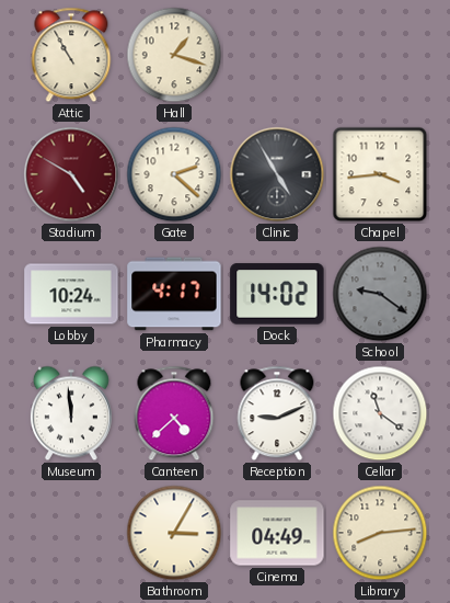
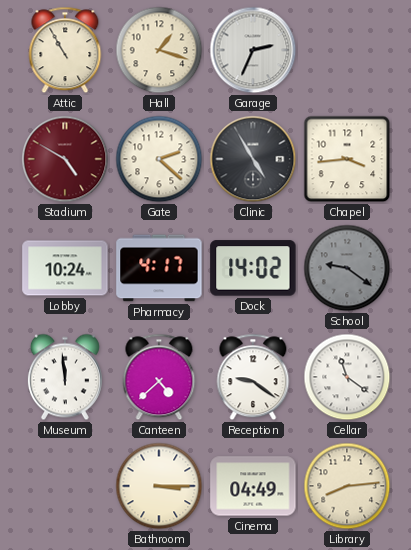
Garage: none -> 2:34 (253, 50)
Reception: 9:11 -> 9:21 (253, 377)
Bathroom: 3:05 -> 3:15 (159, 486)
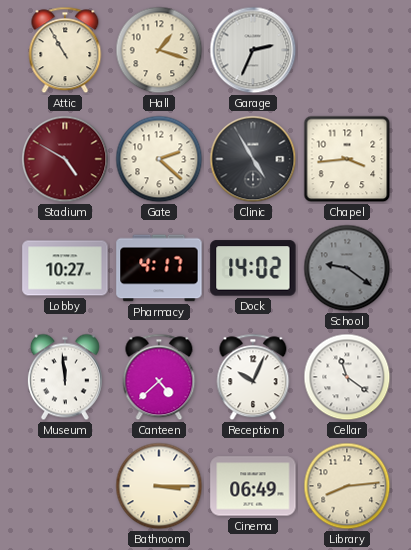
Lobby: 10:24 -> 10:27 (65, 268)
Reception: 9:21 -> 10:04 (253, 377)
Cinema: 04:49 -> 06:49 (253, 486)
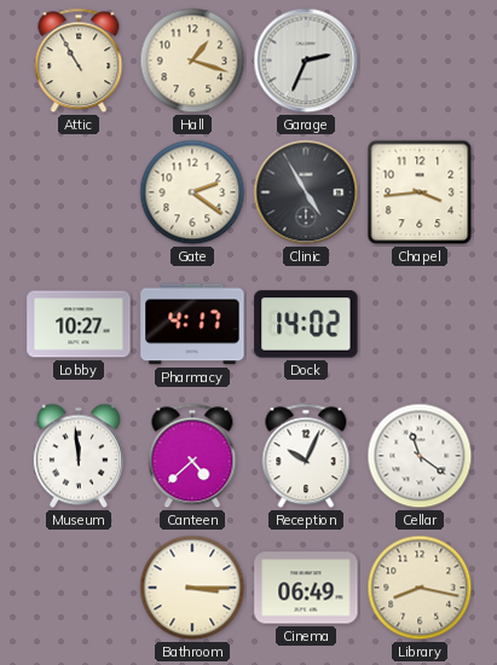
Stadium: 4:50 -> none (65, 159)
Gate: 2:22 -> 2:21 (192, 192)
School: 9:21 -> none (347, 268)
Library: 8:14 -> 8:17 (420, 588)
